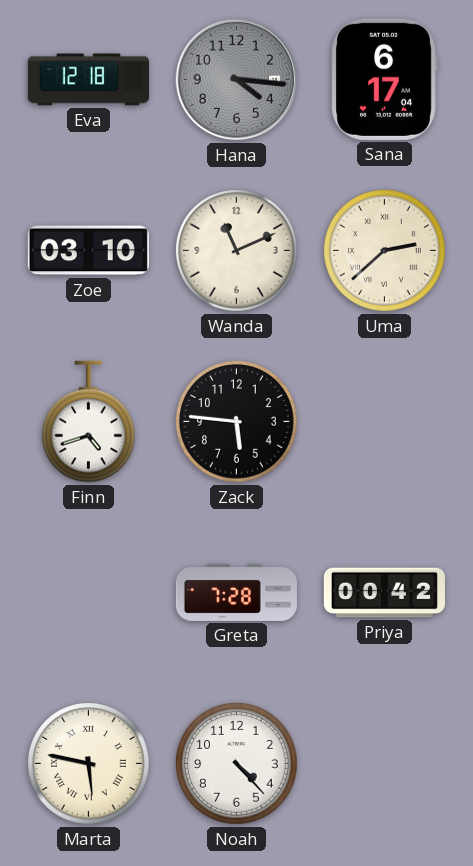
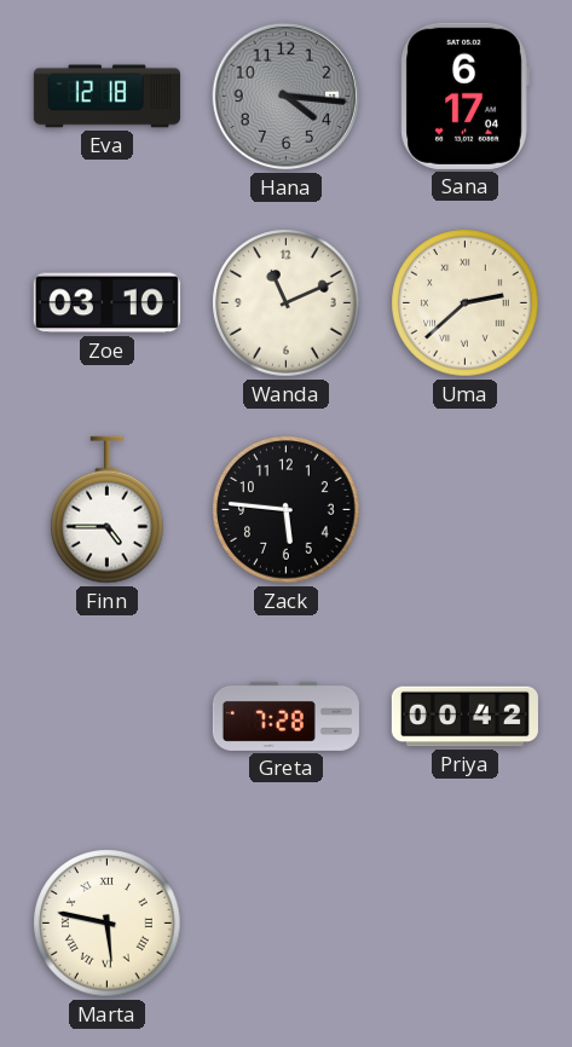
Finn: 4:42 -> 4:45 (108, 510)
Noah: 4:23 -> none (237, 764)
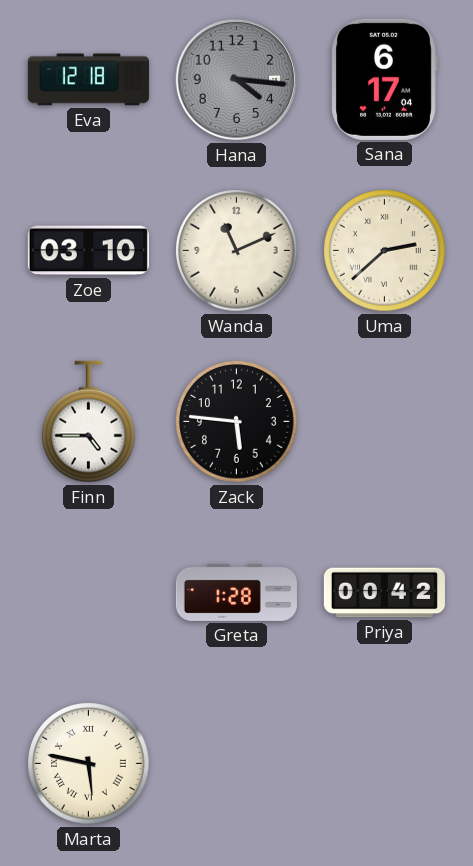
Greta: 7:28 -> 1:28 (236, 592)
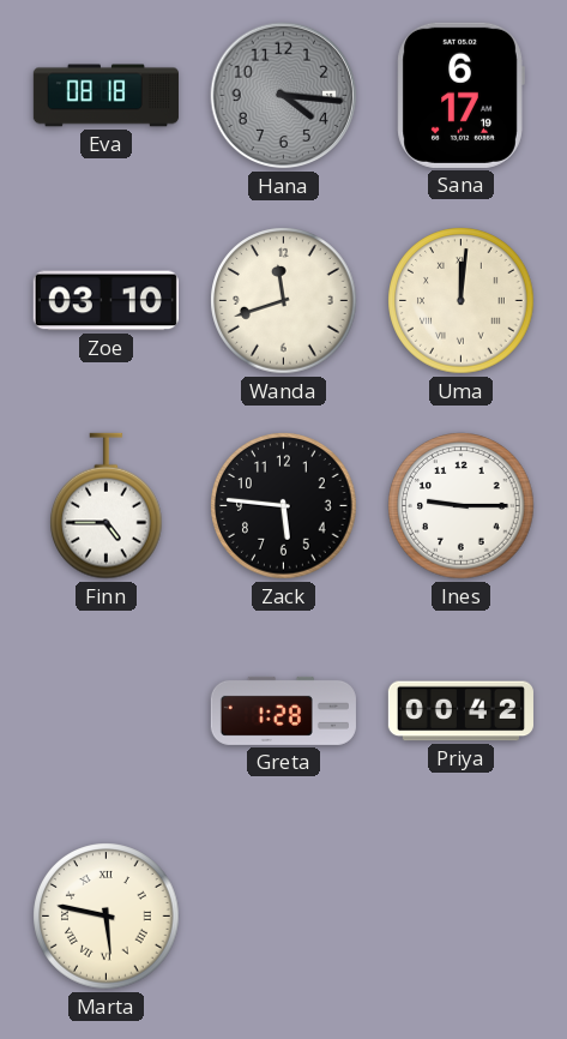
Eva: 12:18 -> 08:18 (105, 96)
Sana: 6:17:04 -> 6:17:19 (460, 95)
Wanda: 11:11 -> 11:42 (284, 301)
Uma: 2:38 -> 12:01 (462, 301)
Ines: none -> 9:15 (462, 506)
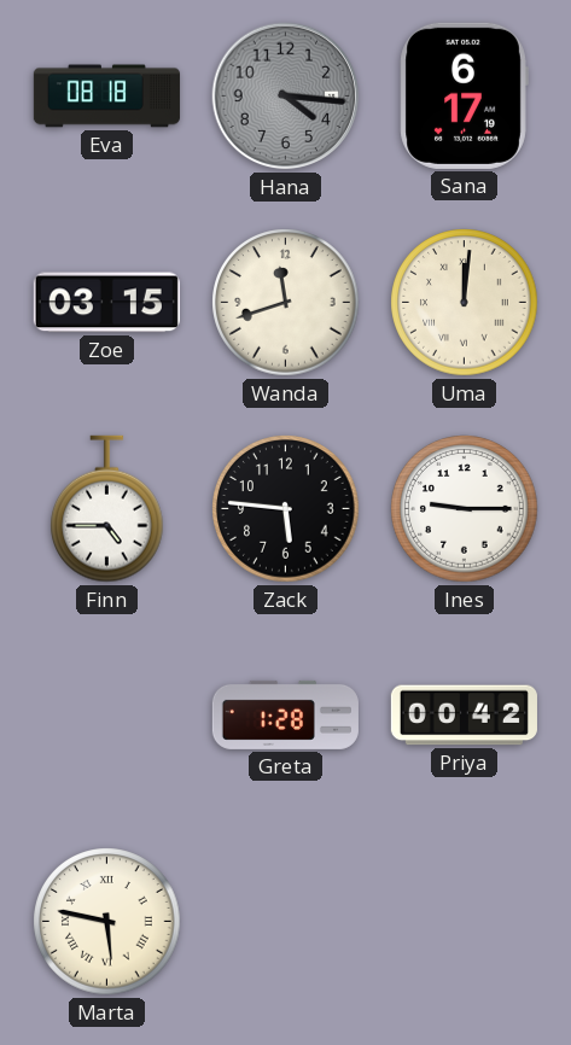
Zoe: 03:10 -> 03:15 (106, 303)
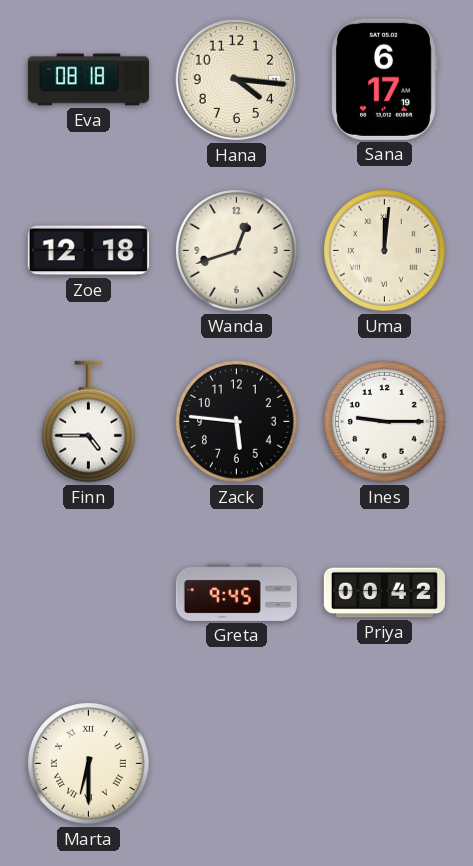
Hana dial: grey -> cream (237, 80)
Zoe: 03:15 -> 12:18 (88, 251)
Wanda: 11:42 -> 12:42 (237, 251)
Greta: 1:28 -> 9:45 (236, 592)
Marta: 5:47 -> 6:30 (89, 764)
